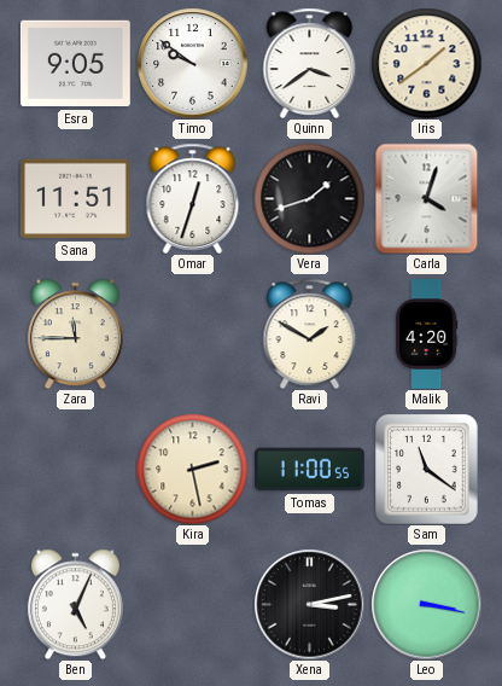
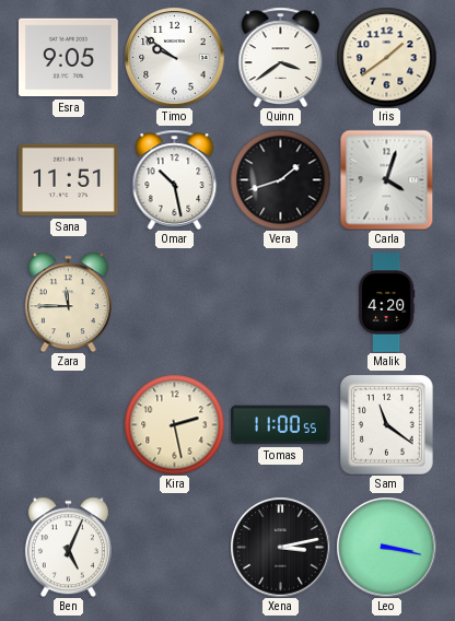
Omar: 12:33 -> 10:28 (175, 179)
Ravi: 1:50 -> none (310, 333)
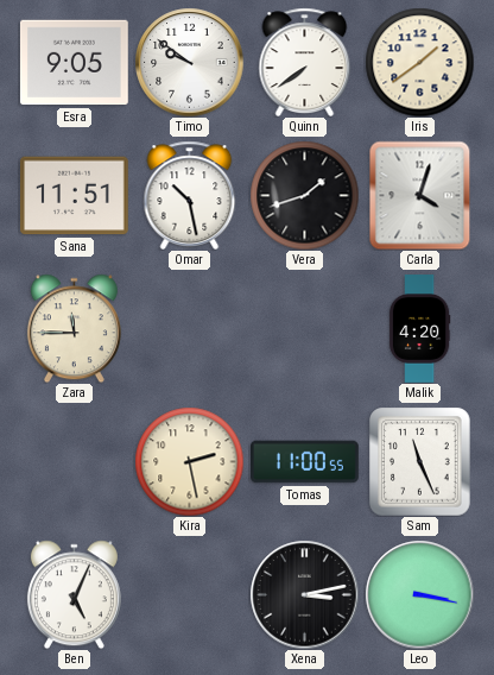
Quinn: 3:39 -> 7:39 (305, 62)
Sam: 11:21 -> 11:26 (420, 462)
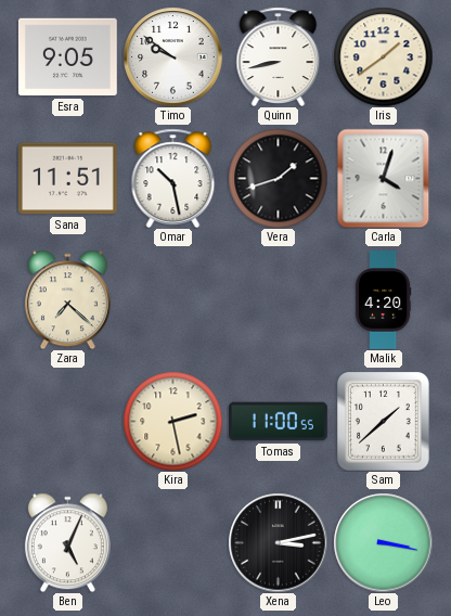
Quinn: 7:39 -> 8:43 (279, 56)
Zara: 11:45 -> 7:22 (67, 299)
Sam: 11:26 -> 1:38 (384, 422)
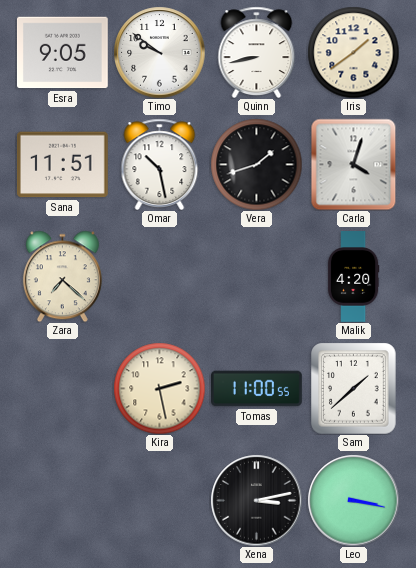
Ben: 5:04 -> none (67, 542)
